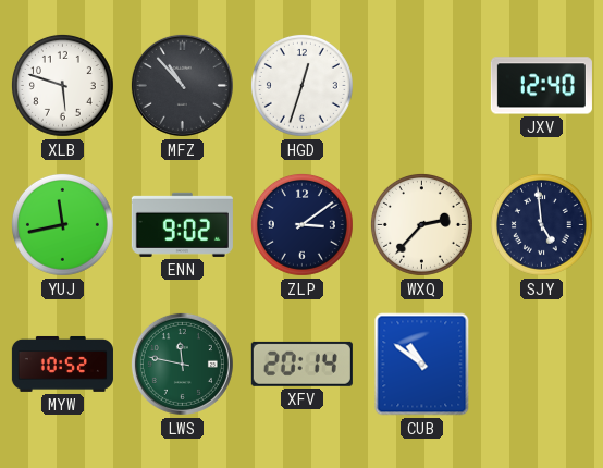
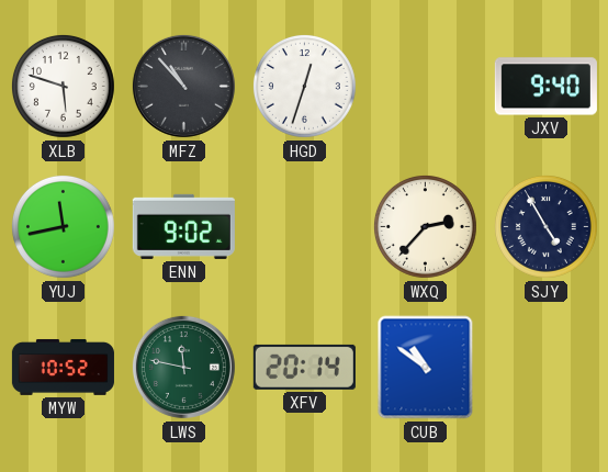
JXV: 12:40 -> 9:40 (545, 87)
ZLP: 3:09 -> none (301, 224)
SJY: 4:59 -> 4:55 (545, 226)
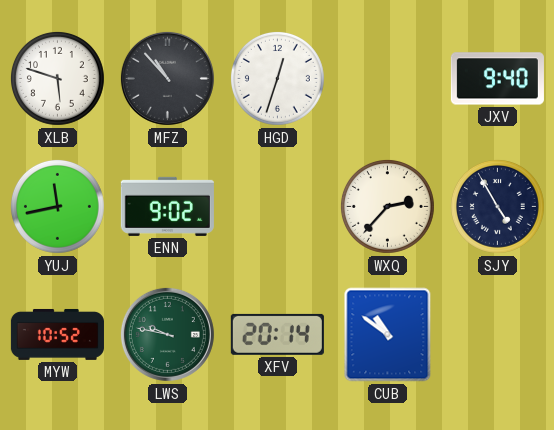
LWS: 11:47 -> 9:47 (167, 334)
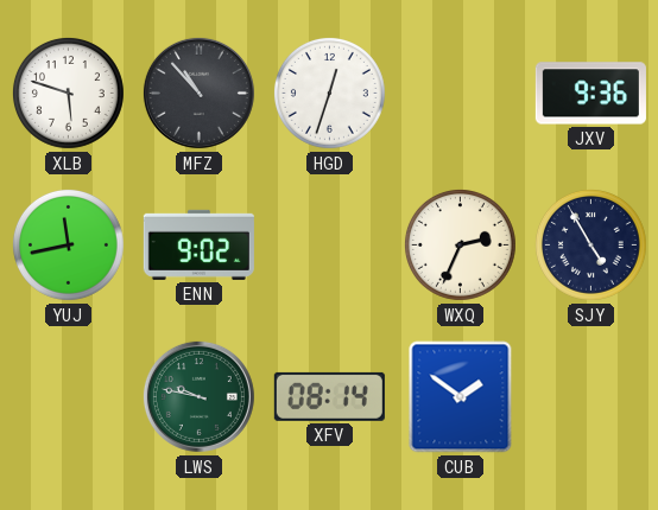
JXV: 9:40 -> 9:36 (590, 94)
WXQ: 2:37 -> 2:34 (460, 244)
MYW: 10:52 -> none (57, 334)
XFV: 20:14 -> 08:14 (329, 396)
CUB: 10:51 -> 1:51 (461, 397)
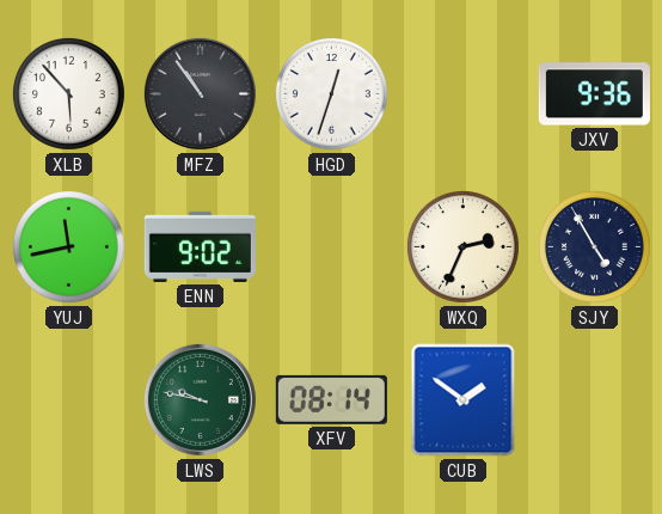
XLB: 5:48 -> 5:53 (68, 93)
MFZ: 10:53 -> 10:54 (200, 93)
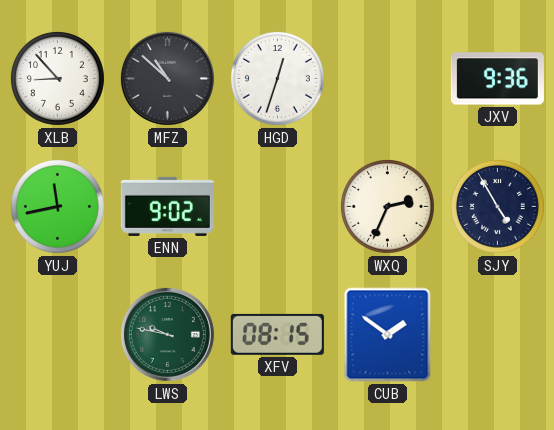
XLB: 5:53 -> 8:53 (57, 78)
MFZ: 10:54 -> 10:52 (167, 78)
XFV: 08:14 -> 08:15 (277, 334)
